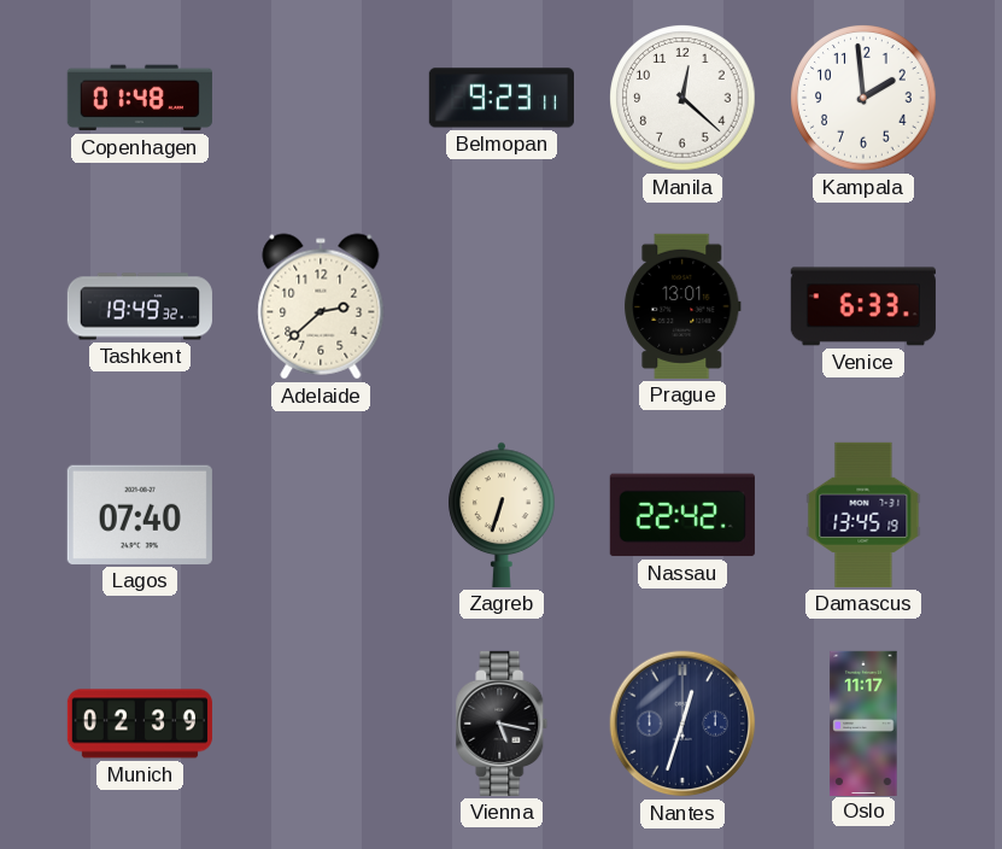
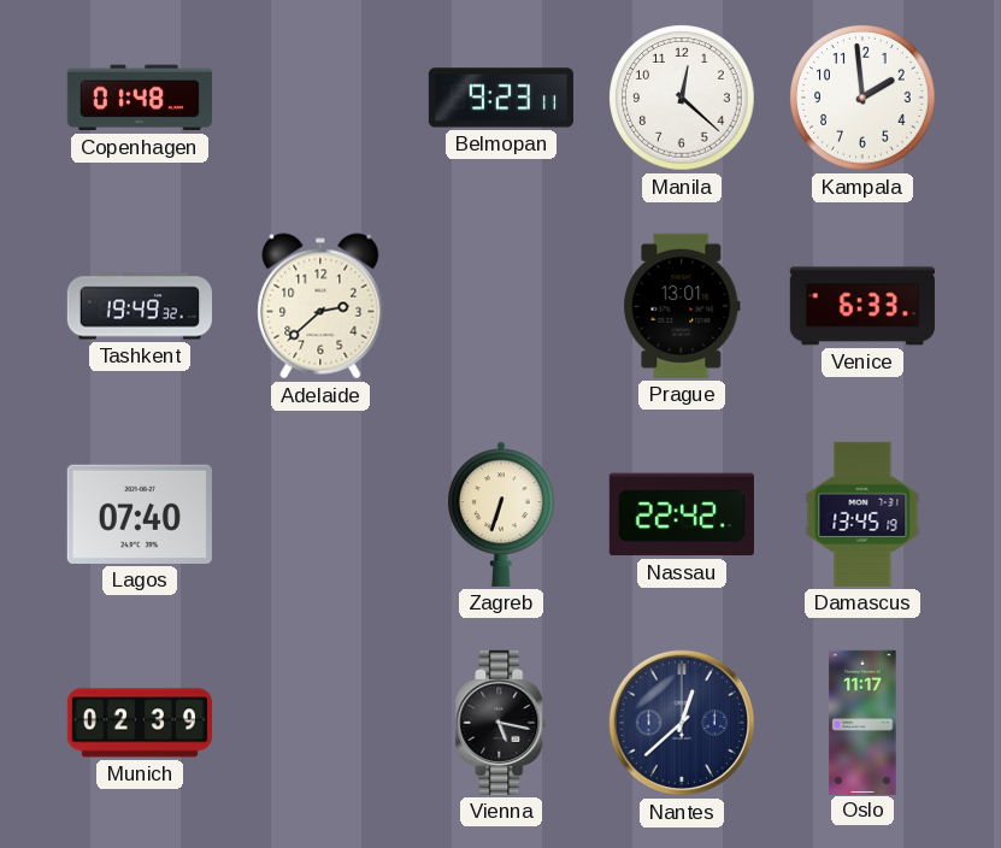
Nantes: 12:33 -> 12:38 (682, 723)
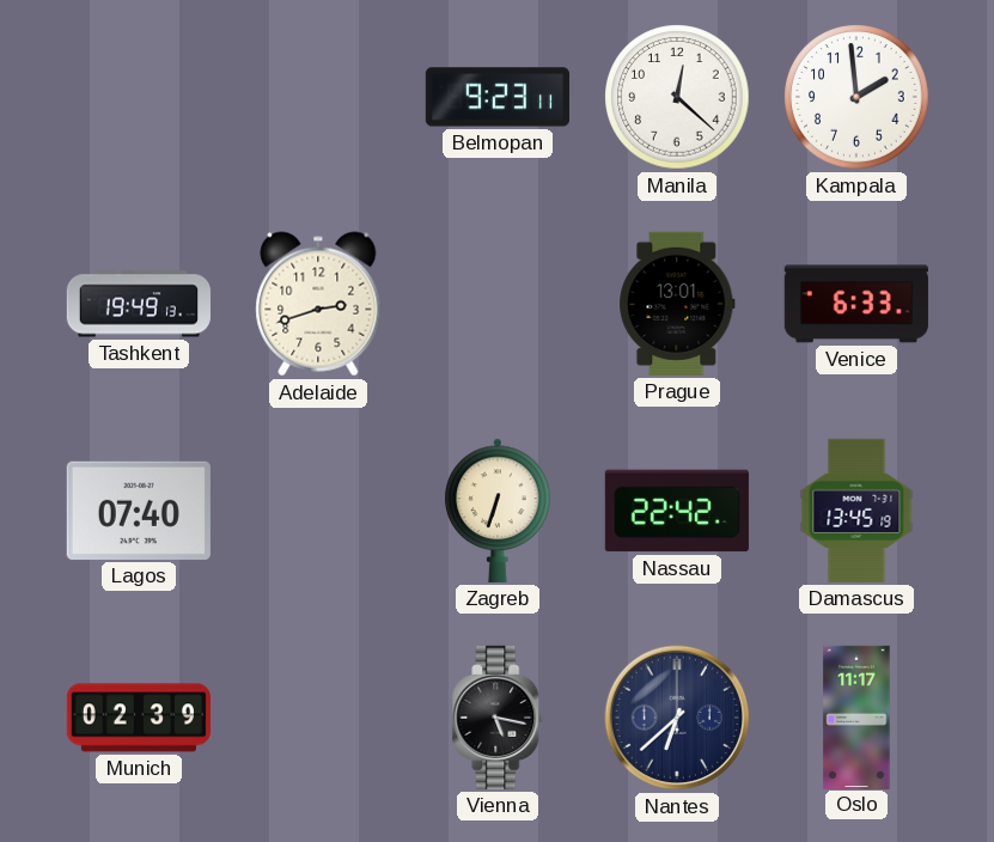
Copenhagen: 01:48 -> none (140, 98)
Tashkent: 19:49:32 -> 19:49:13 (139, 304)
Adelaide: 2:38 -> 2:42 (318, 304)
Nantes: 12:38 -> 6:38 (677, 718)
